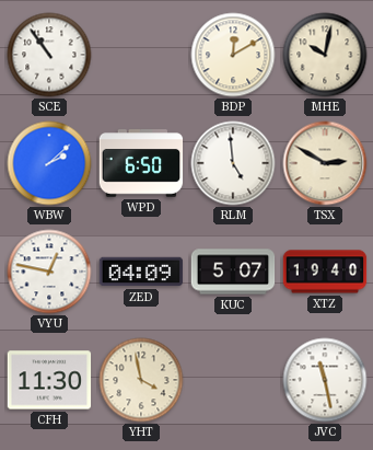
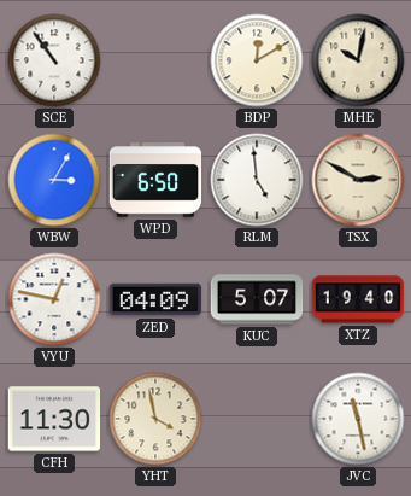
WBW: 2:08 -> 3:05 (54, 180)
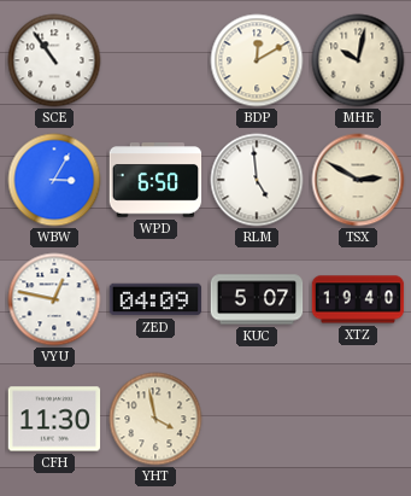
JVC: 11:28 -> none (358, 419)
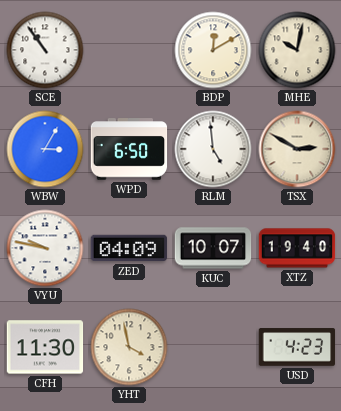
VYU: 12:47 -> 9:47 (45, 248)
KUC: 5:07 -> 10:07 (213, 248)
USD: none -> 4:23 (297, 347)
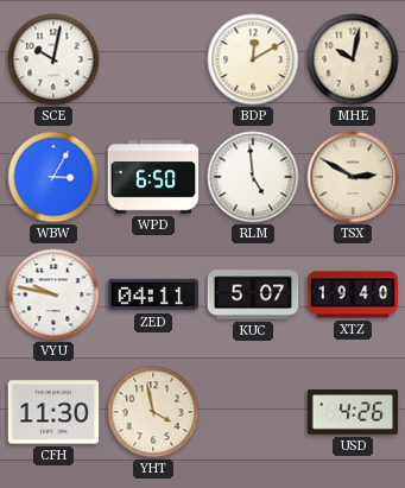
SCE: 10:54 -> 10:02 (53, 59)
ZED: 04:09 -> 04:11 (153, 294)
KUC: 10:07 -> 5:07 (253, 294)
USD: 4:23 -> 4:26 (353, 412)
